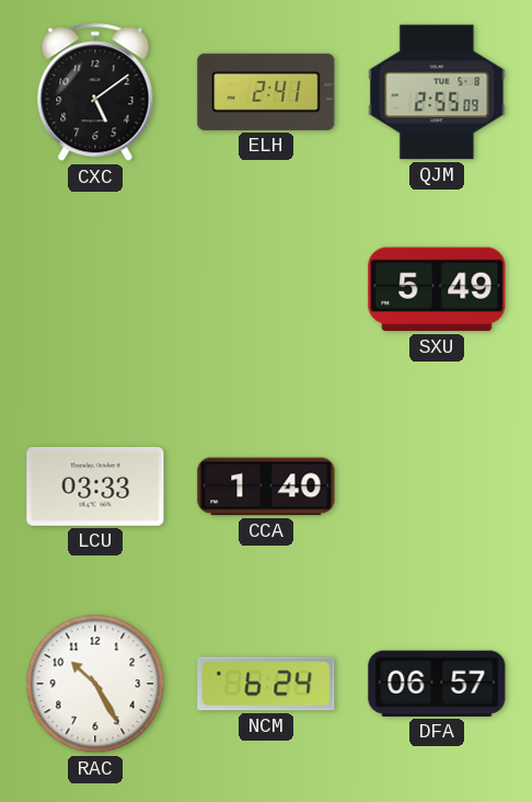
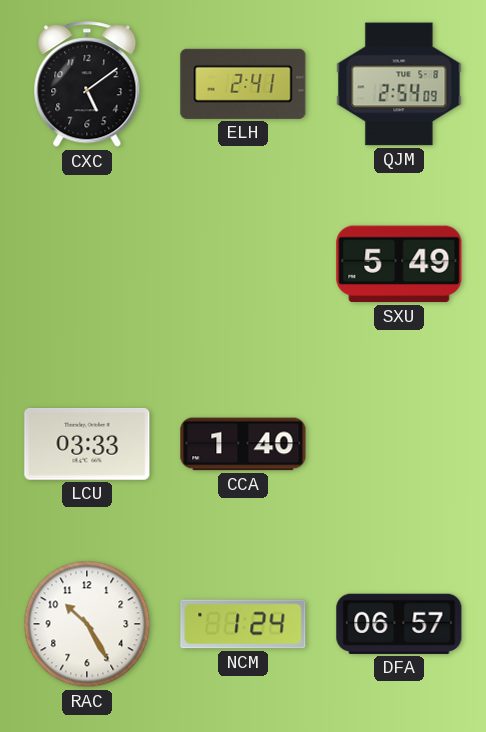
QJM: 2:55 -> 2:54 (399, 84)
NCM: 6:24 -> 1:24 (243, 624)
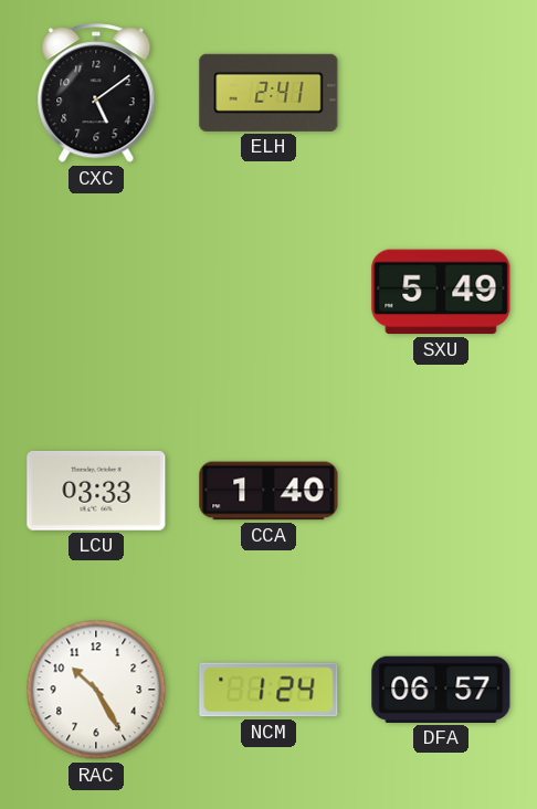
QJM: 2:54 -> none (399, 84)
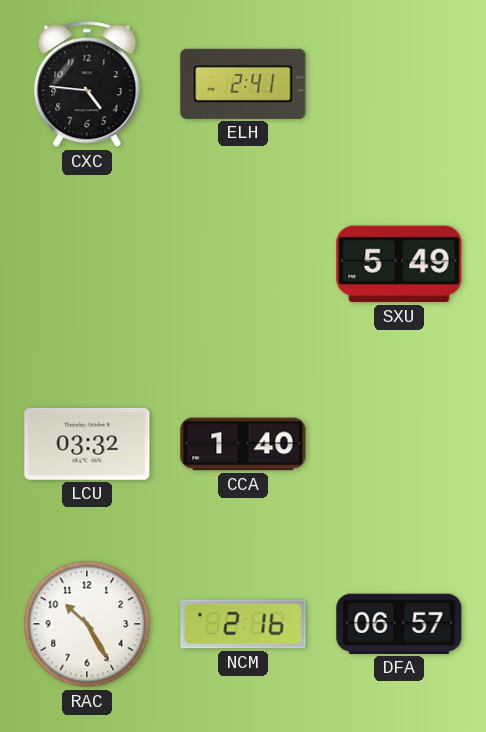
CXC: 5:09 -> 4:46 (87, 85)
LCU: 03:33 -> 03:32 (87, 445)
NCM: 1:24 -> 2:16 (243, 624)
